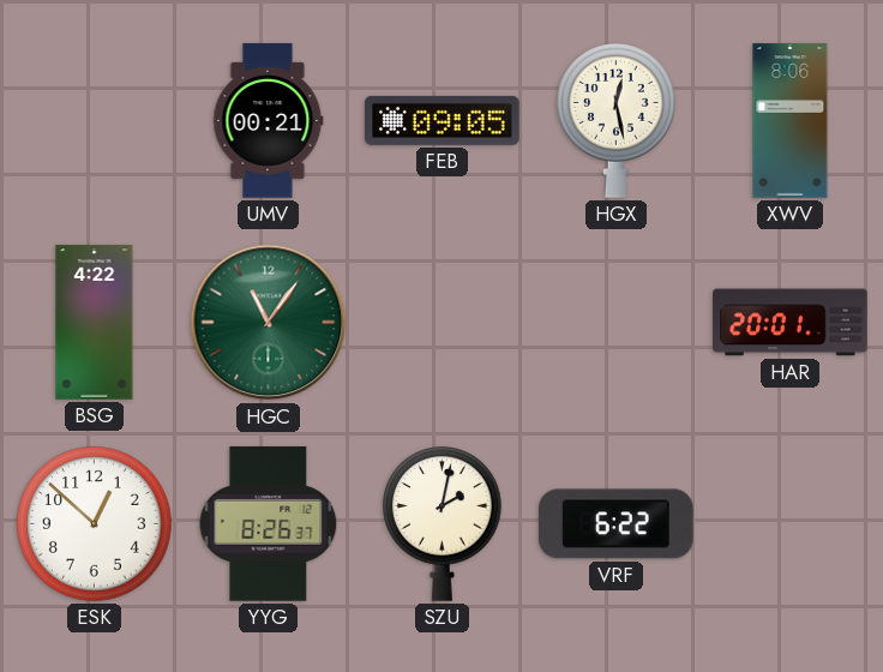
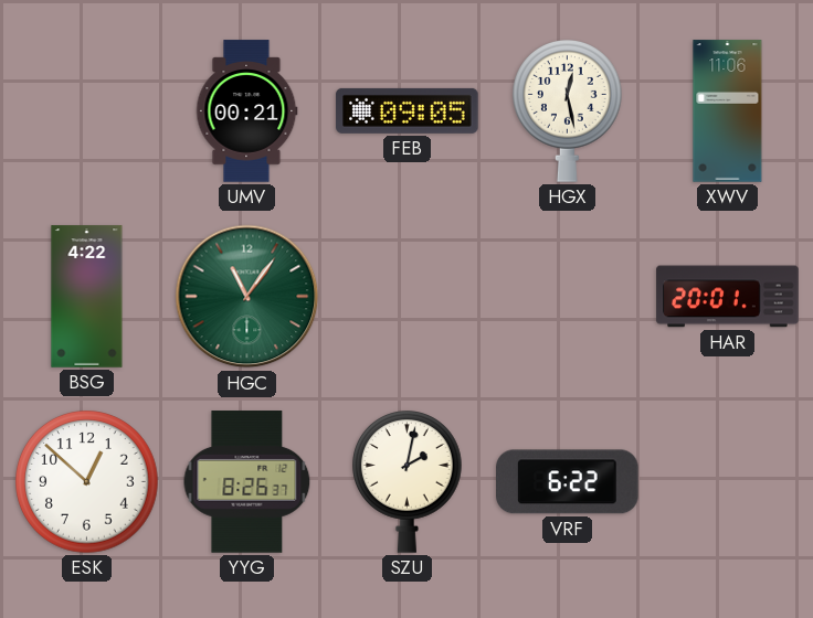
XWV: 8:06 -> 11:06 (728, 111)
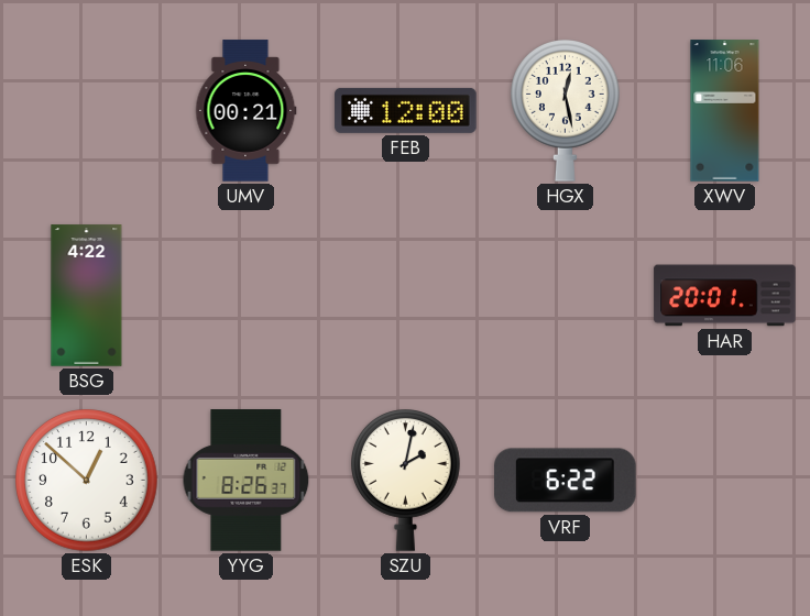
FEB: 09:05 -> 12:00 (406, 110)
HGC: 11:06 -> none (247, 297)
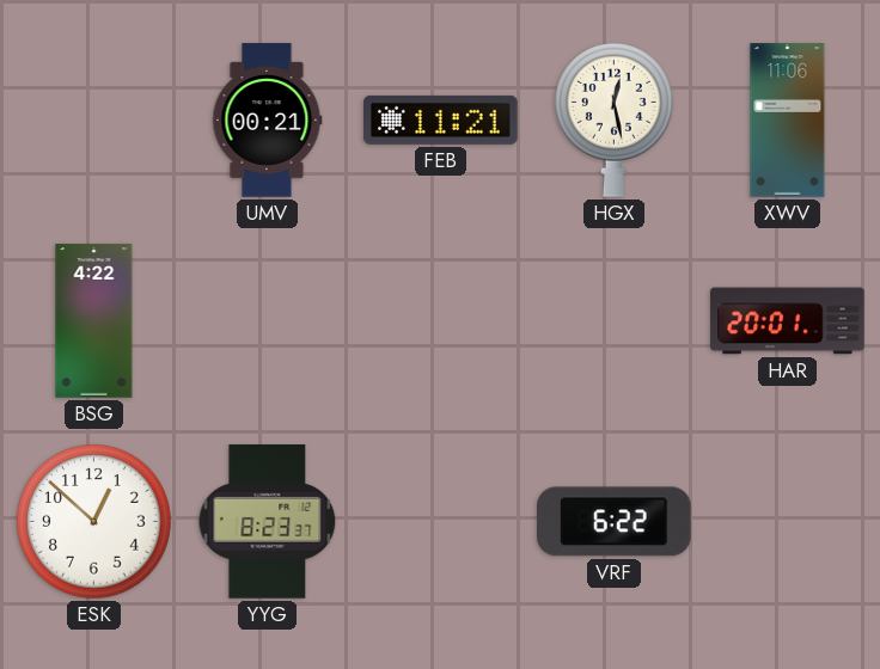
FEB: 12:00 -> 11:21 (441, 119)
YYG: 8:26 -> 8:23 (268, 522)
SZU: 2:02 -> none (406, 481)
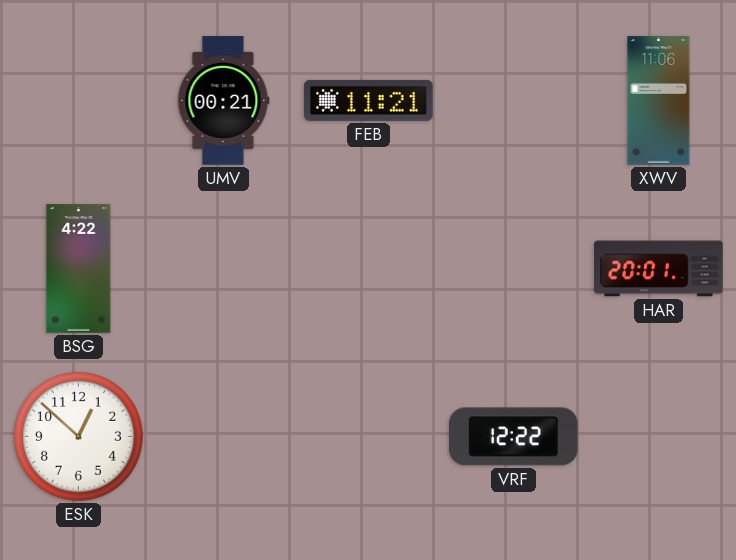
HGX: 12:28 -> none (615, 121)
YYG: 8:23 -> none (268, 522)
VRF: 6:22 -> 12:22 (514, 437)
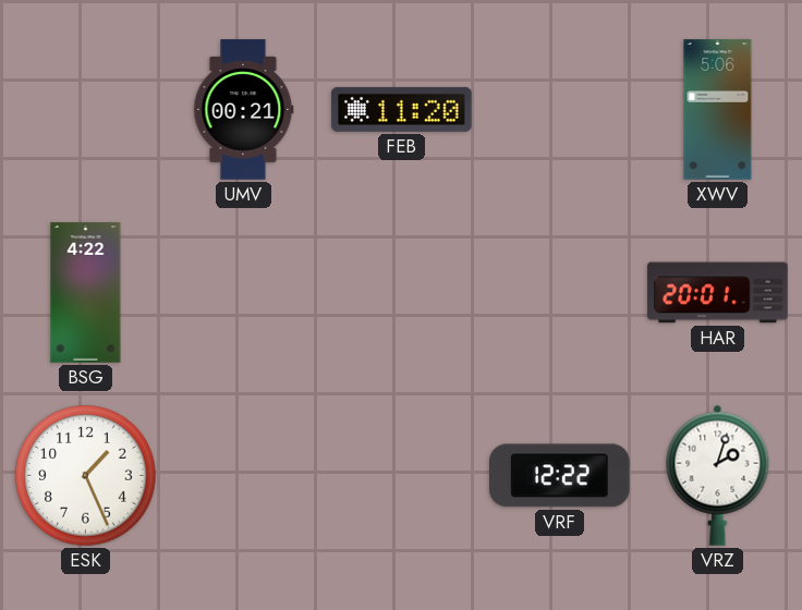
FEB: 11:21 -> 11:20 (402, 109)
XWV: 11:06 -> 5:06 (718, 110)
ESK: 12:52 -> 1:26 (86, 476)
VRZ: none -> 2:03 (718, 475)
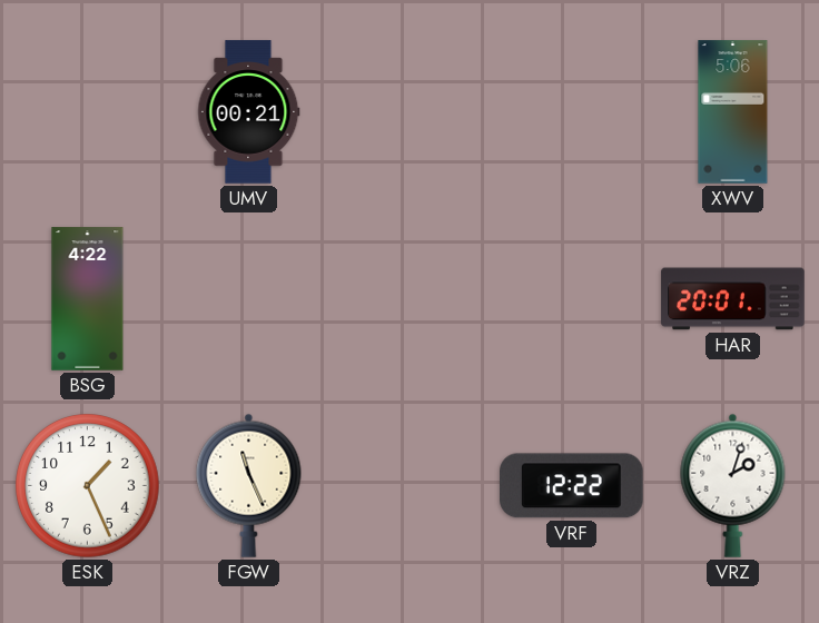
FEB: 11:20 -> none (402, 109)
FGW: none -> 11:26 (249, 485)
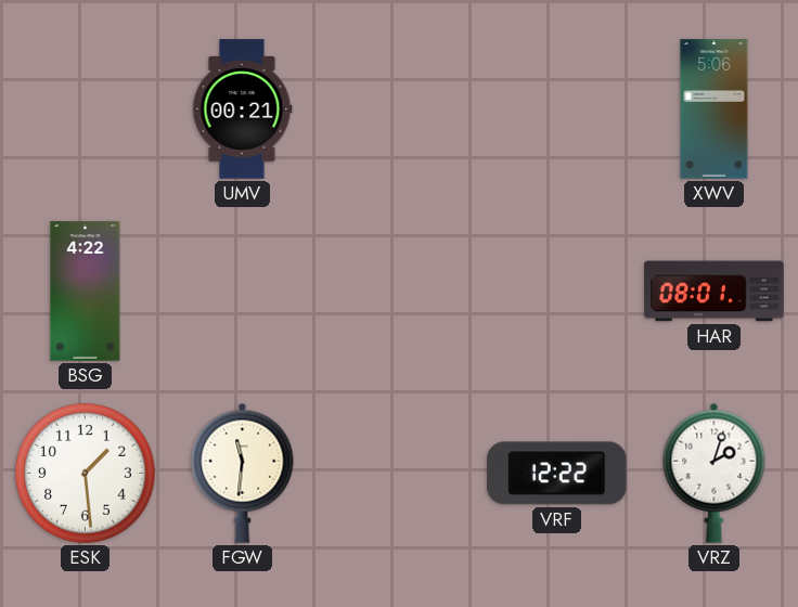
HAR: 20:01 -> 08:01 (715, 292)
ESK: 1:26 -> 1:29 (86, 474)
FGW: 11:26 -> 11:31 (243, 473)
